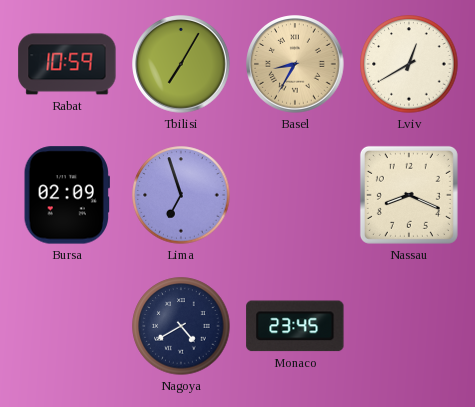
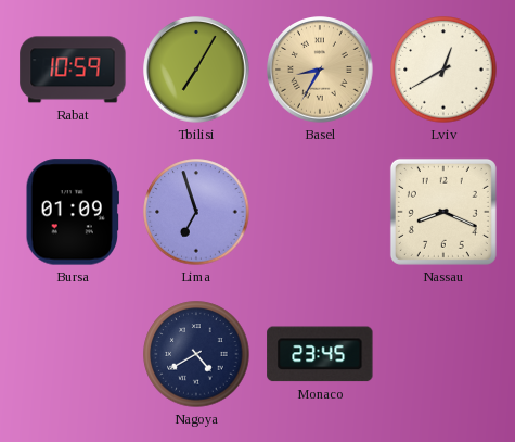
Bursa: 02:09 -> 01:09 (73, 212)
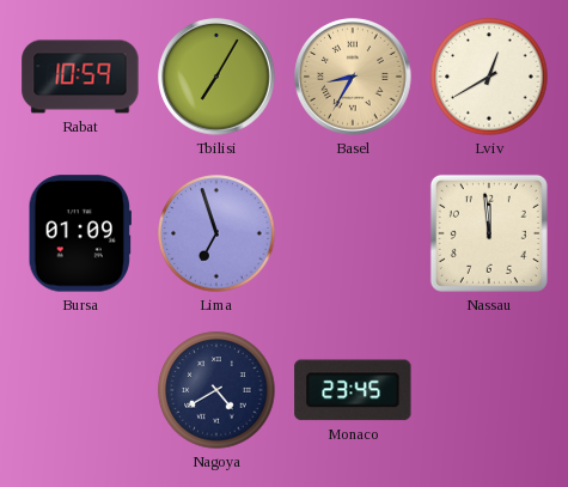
Nassau: 8:19 -> 11:59 (489, 233)
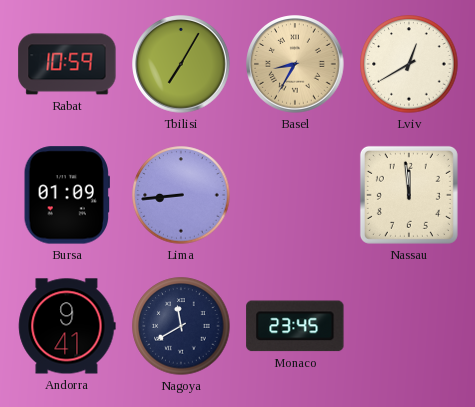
Lima: 6:57 -> 8:44 (181, 195)
Andorra: none -> 9:41 (67, 326)
Nagoya: 4:40 -> 11:40 (181, 326)
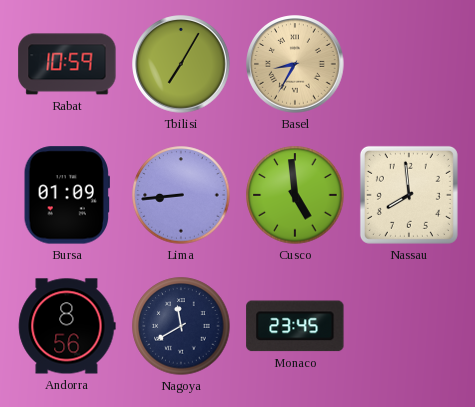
Lviv: 12:40 -> none (409, 64)
Cusco: none -> 4:59 (295, 195)
Nassau: 11:59 -> 7:59 (409, 195)
Andorra: 9:41 -> 8:56 (67, 326)
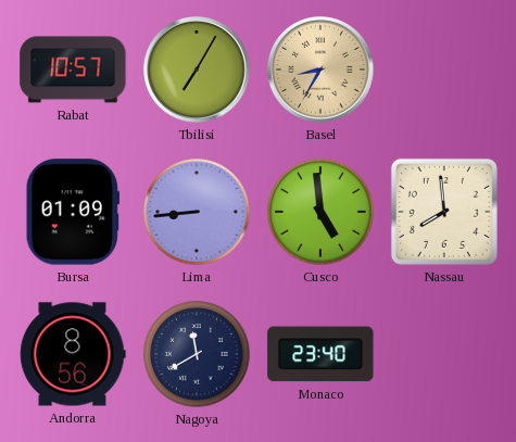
Rabat: 10:59 -> 10:57 (73, 70)
Monaco: 23:45 -> 23:40 (320, 354)
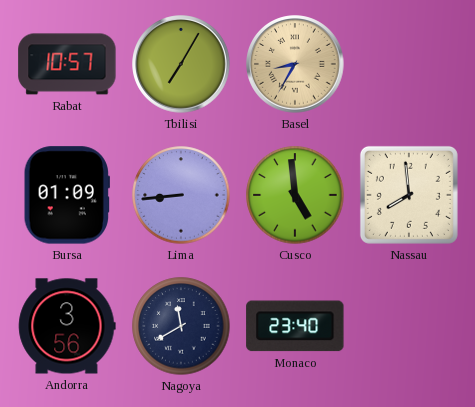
Andorra: 8:56 -> 3:56 (67, 326)
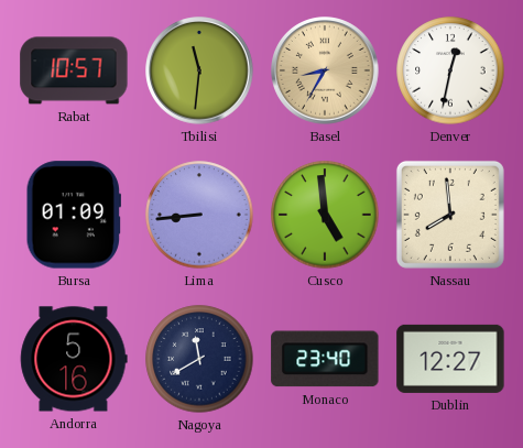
Tbilisi: 7:05 -> 11:31 (199, 70)
Denver: none -> 12:32 (450, 70)
Andorra: 3:56 -> 5:16 (74, 359)
Dublin: none -> 12:27 (450, 359)
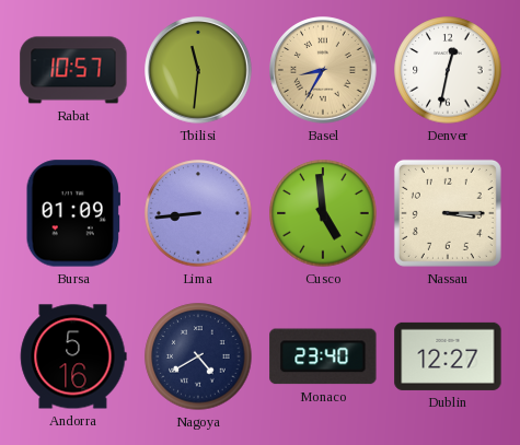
Nassau: 7:59 -> 3:15 (448, 213)
Nagoya: 11:40 -> 4:40 (198, 356)
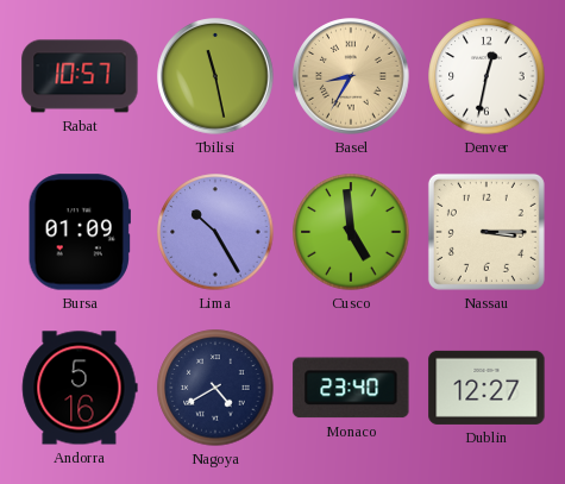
Tbilisi: 11:31 -> 11:28 (215, 76)
Lima: 8:44 -> 10:25 (215, 232)
